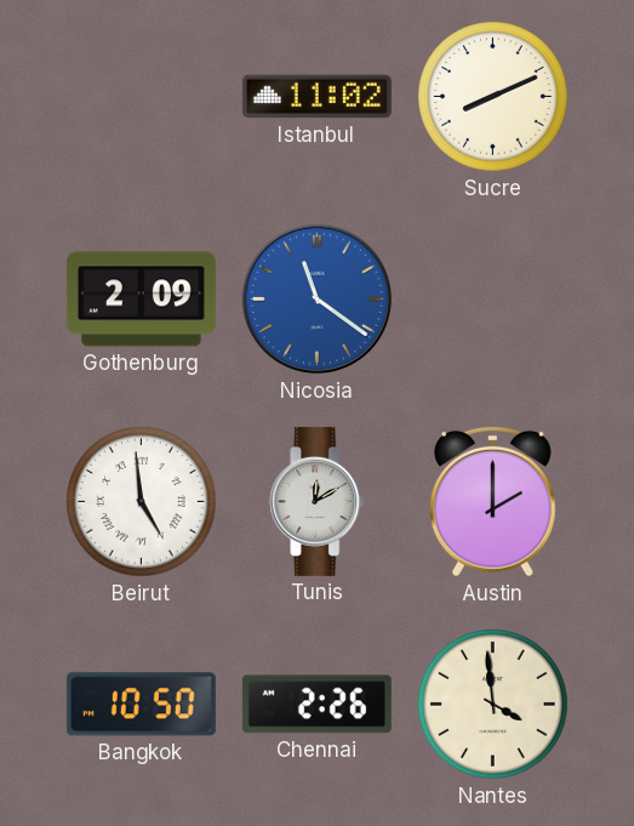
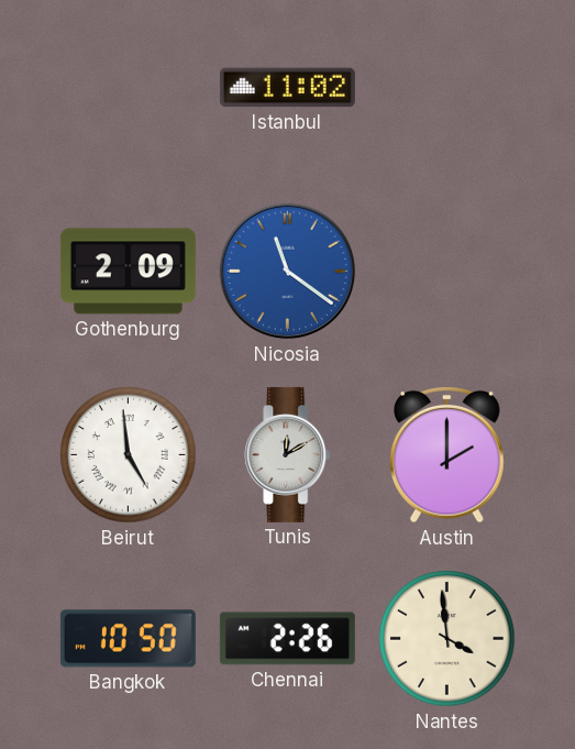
Sucre: 8:11 -> none (493, 97)
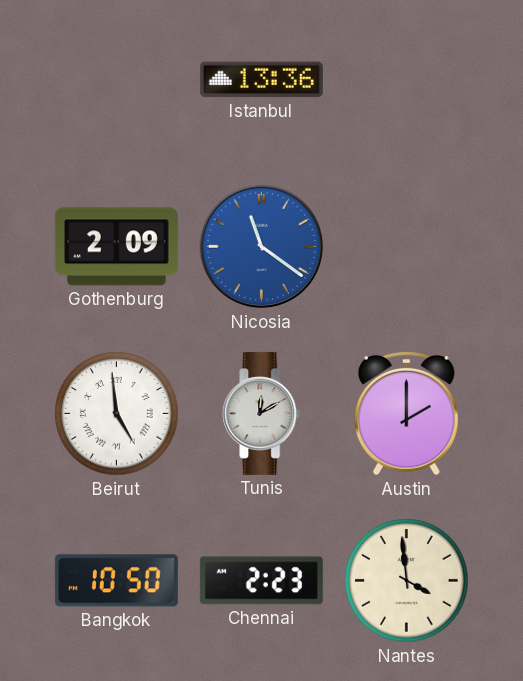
Istanbul: 11:02 -> 13:36 (261, 80)
Chennai: 2:26 -> 2:23 (261, 581)
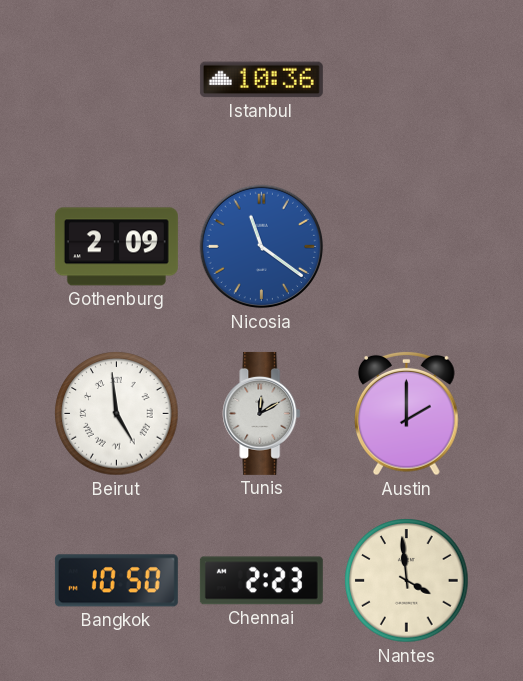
Istanbul: 13:36 -> 10:36 (261, 80)
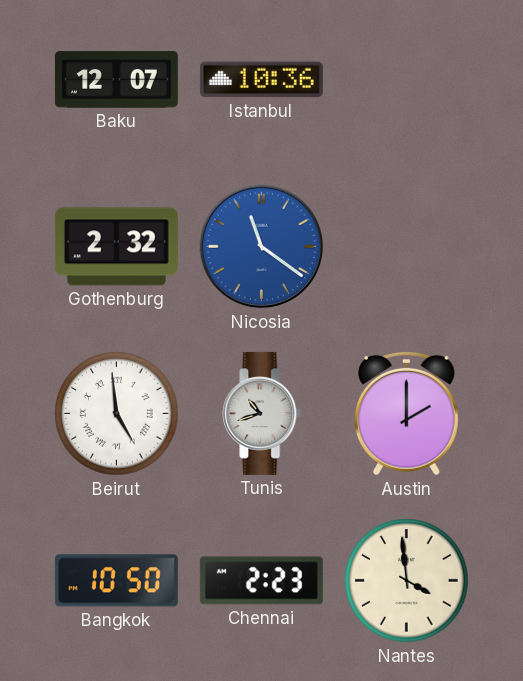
Baku: none -> 12:07 (116, 80)
Gothenburg: 2:09 -> 2:32 (116, 247)
Tunis: 12:10 -> 10:42 (262, 413)
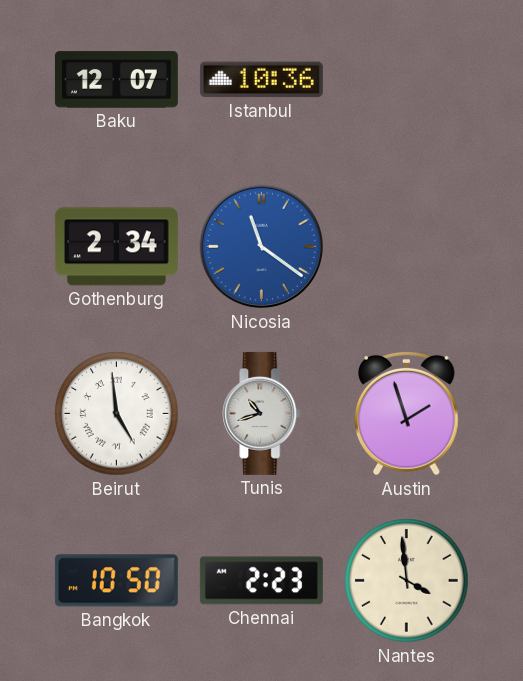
Gothenburg: 2:32 -> 2:34 (116, 247)
Austin: 2:00 -> 1:57 (407, 413)
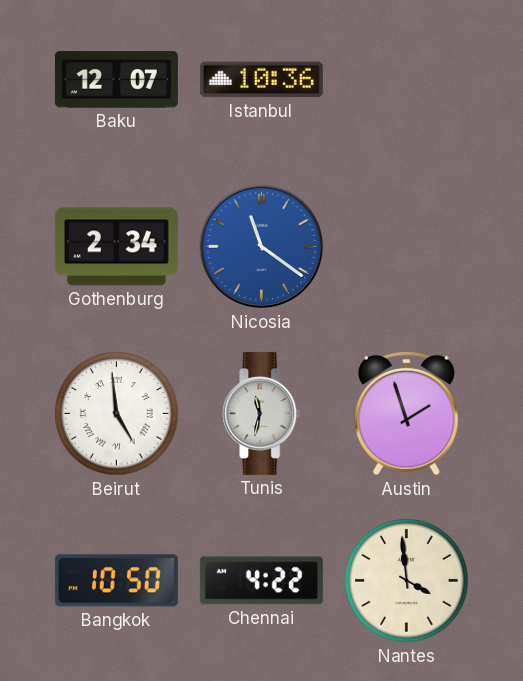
Tunis: 10:42 -> 11:32 (262, 413)
Chennai: 2:23 -> 4:22 (261, 581)
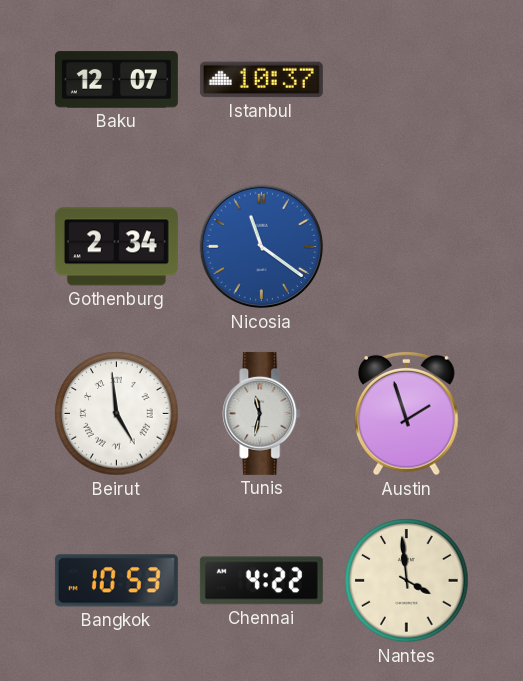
Istanbul: 10:36 -> 10:37 (261, 80)
Bangkok: 10:50 -> 10:53 (116, 581)
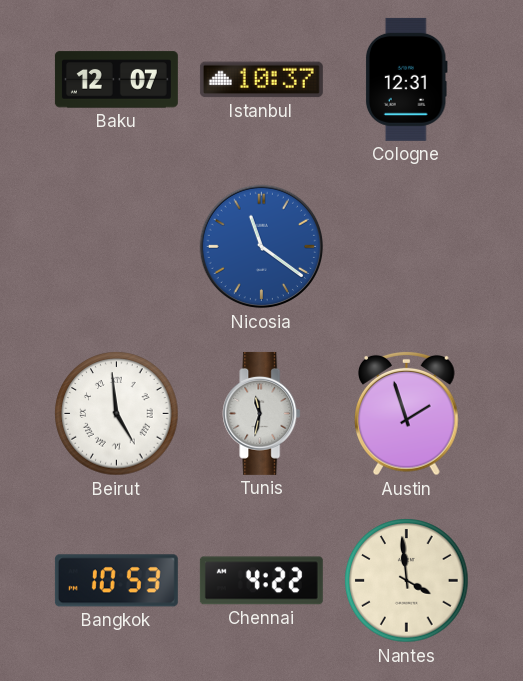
Cologne: none -> 12:31 (406, 79)
Gothenburg: 2:34 -> none (116, 247)
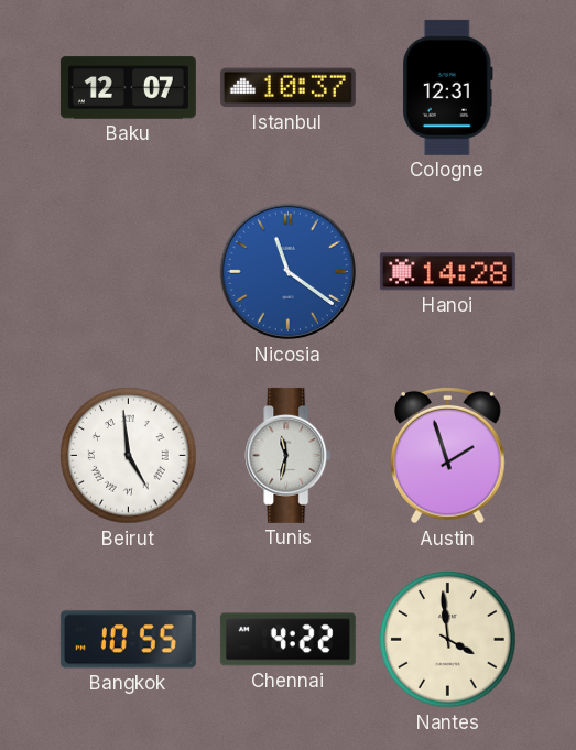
Hanoi: none -> 14:28 (447, 272)
Bangkok: 10:53 -> 10:55 (128, 640)
